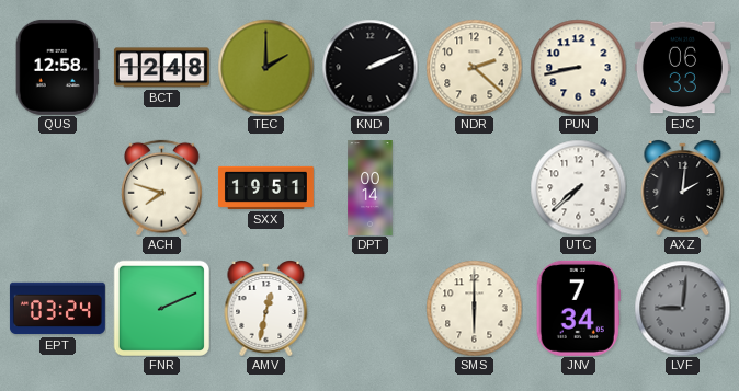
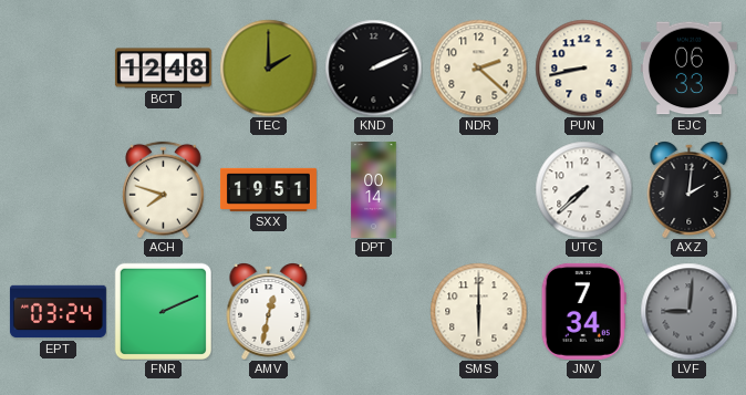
QUS: 12:58 -> none (57, 67)
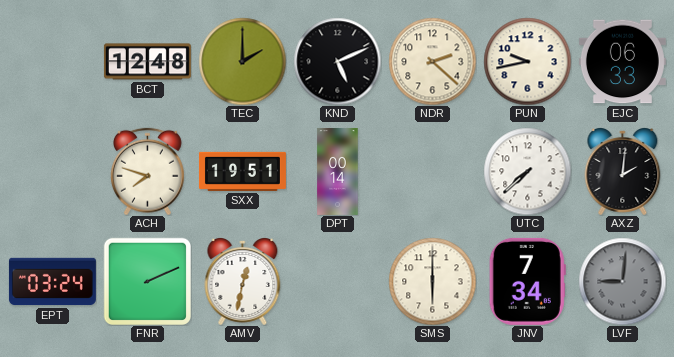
KND: 2:11 -> 5:11 (337, 61)
PUN: 8:43 -> 9:43 (527, 61)
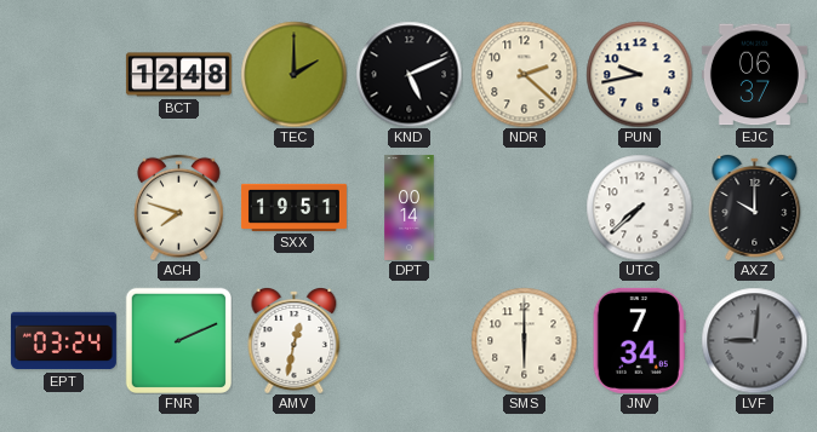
EJC: 06:33 -> 06:37 (754, 75)
AXZ: 2:01 -> 10:00 (755, 208)
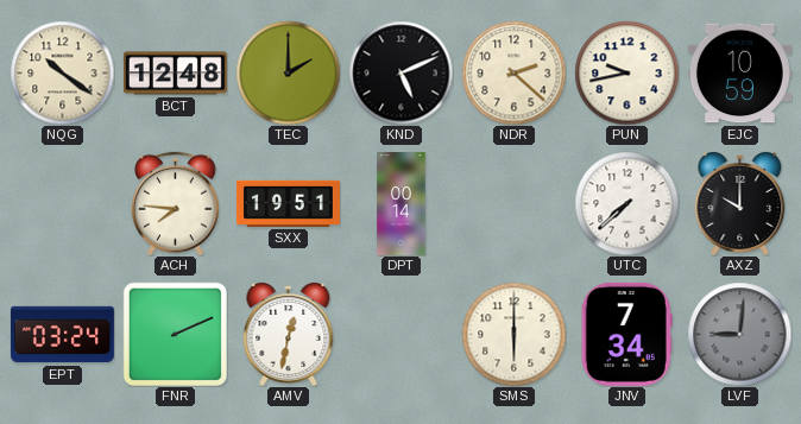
NQG: none -> 10:21 (62, 72)
EJC: 06:37 -> 10:59 (739, 74)
ACH: 7:48 -> 7:46 (176, 203)
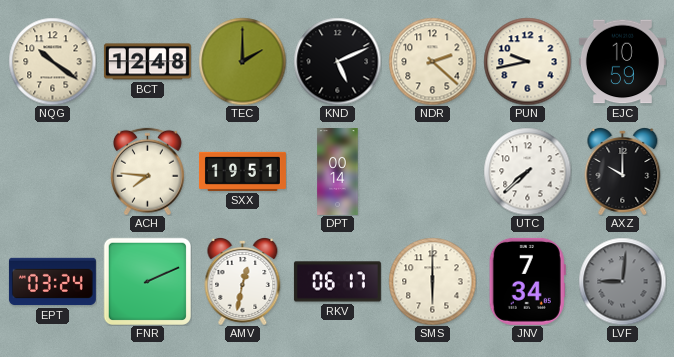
RKV: none -> 06:17 (337, 282)
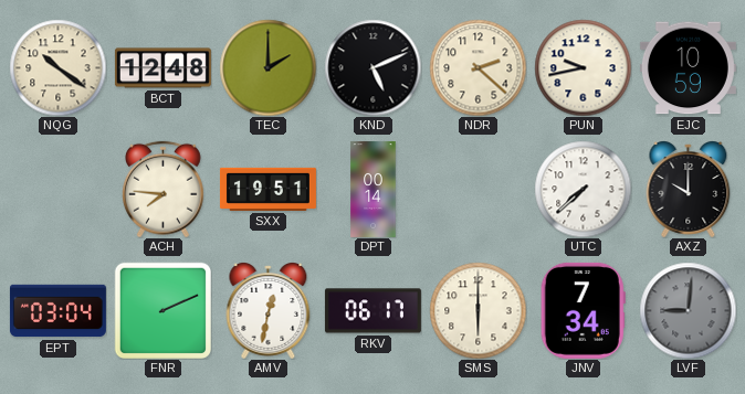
EPT: 03:24 -> 03:04 (57, 311)
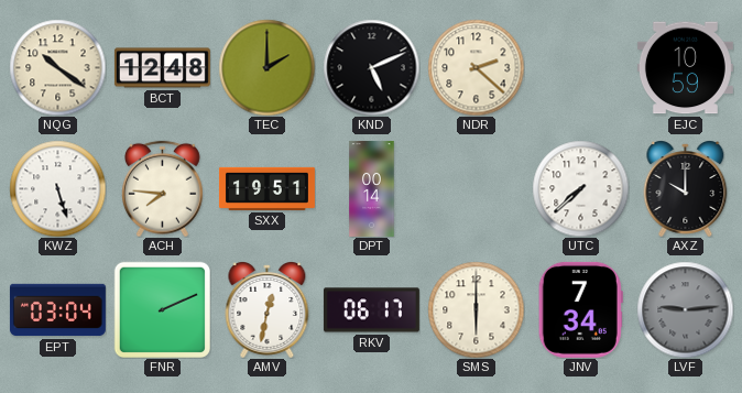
PUN: 9:43 -> none (583, 67)
KWZ: none -> 5:27 (57, 188)
LVF: 9:01 -> 9:14 (685, 309)
